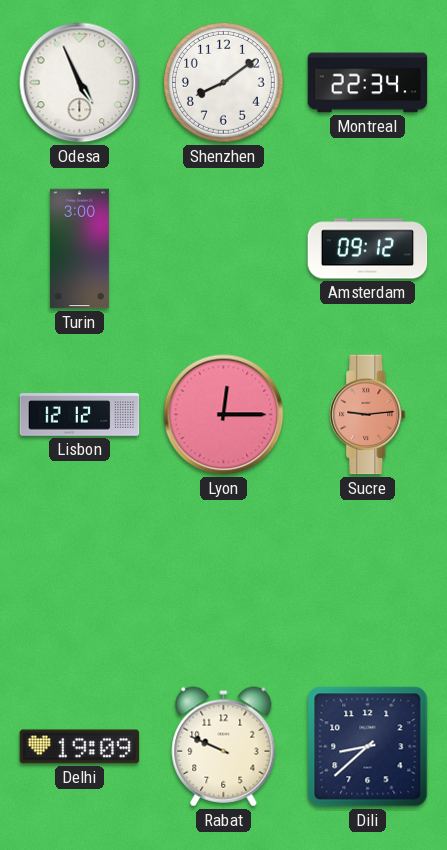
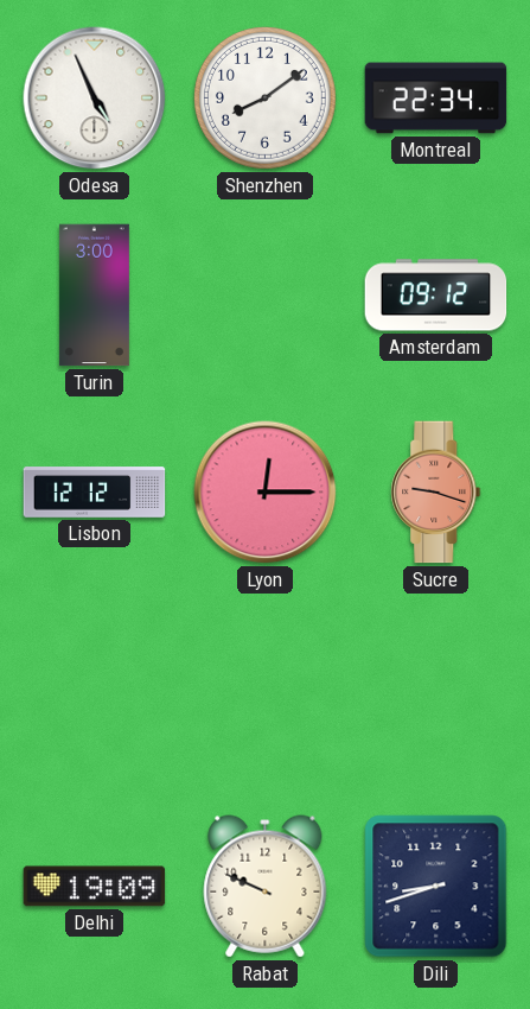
Sucre: 9:14 -> 9:18 (436, 493)
Dili: 8:38 -> 8:42 (436, 887)
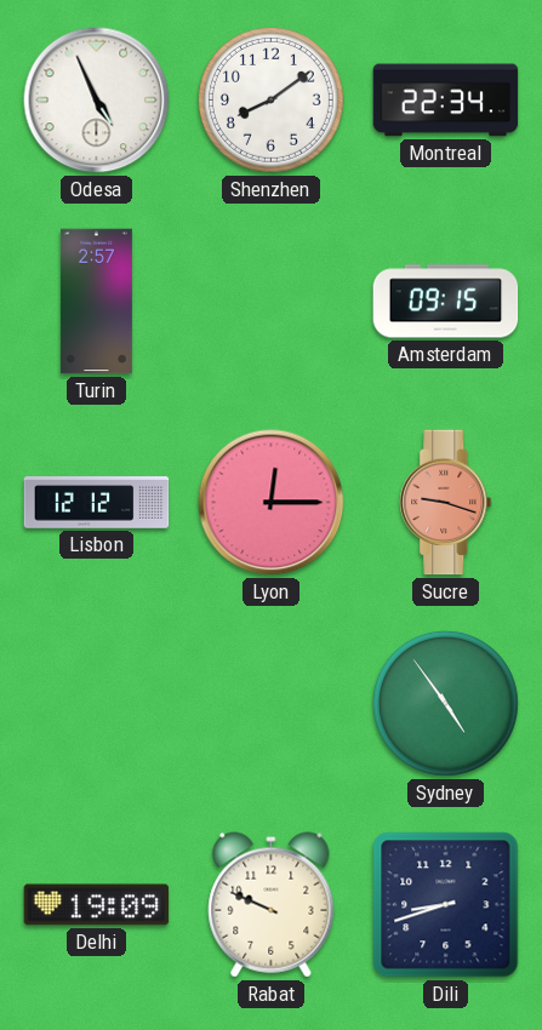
Turin: 3:00 -> 2:57 (96, 302)
Amsterdam: 09:12 -> 09:15 (446, 302)
Sydney: none -> 4:54 (445, 703)
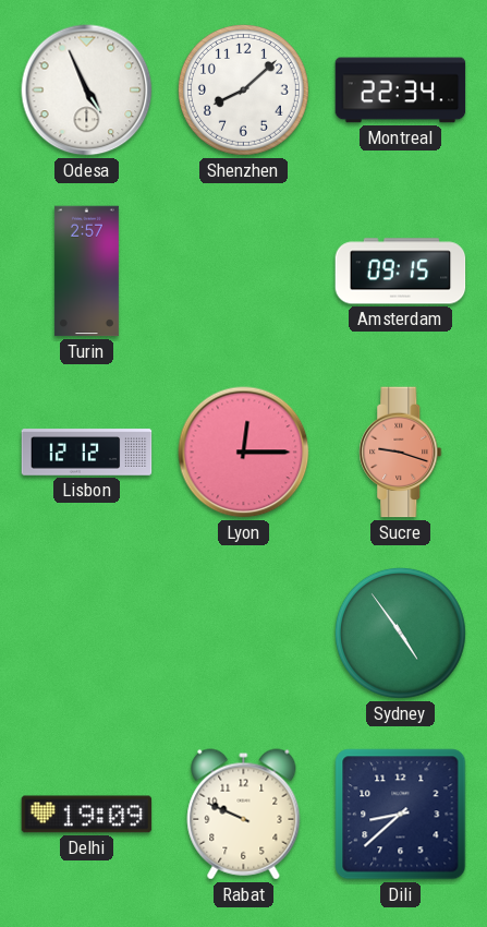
Shenzhen: 8:09 -> 8:08 (243, 89)
Dili: 8:42 -> 8:38 (401, 815)
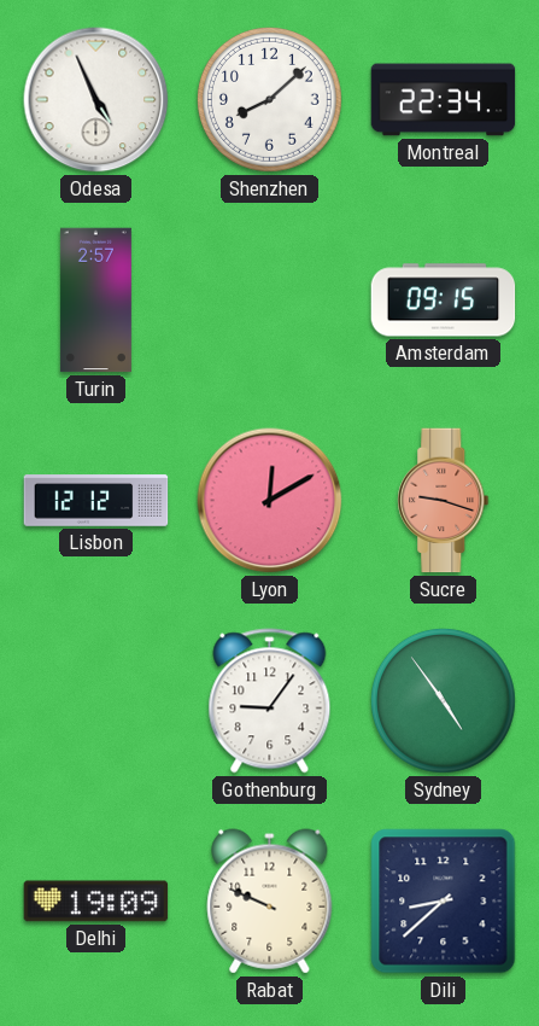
Lyon: 12:15 -> 12:10 (270, 501)
Gothenburg: none -> 9:06 (270, 701)
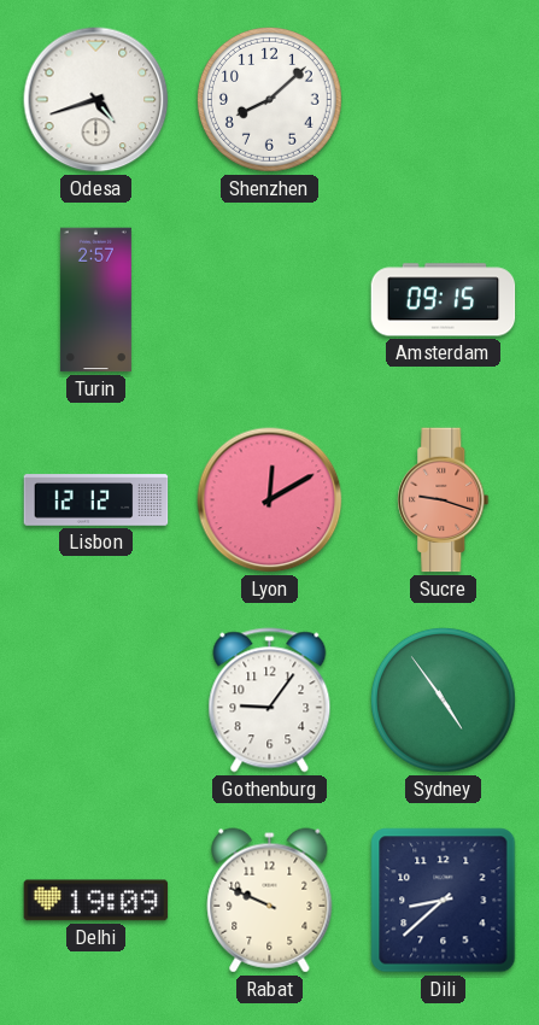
Odesa: 4:56 -> 4:42 (96, 100)
Montreal: 22:34 -> none (444, 100)
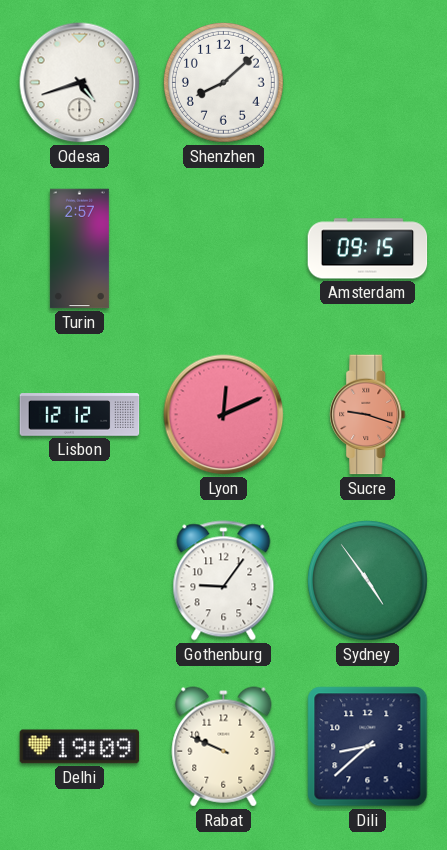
Lyon: 12:10 -> 12:11 (224, 415)
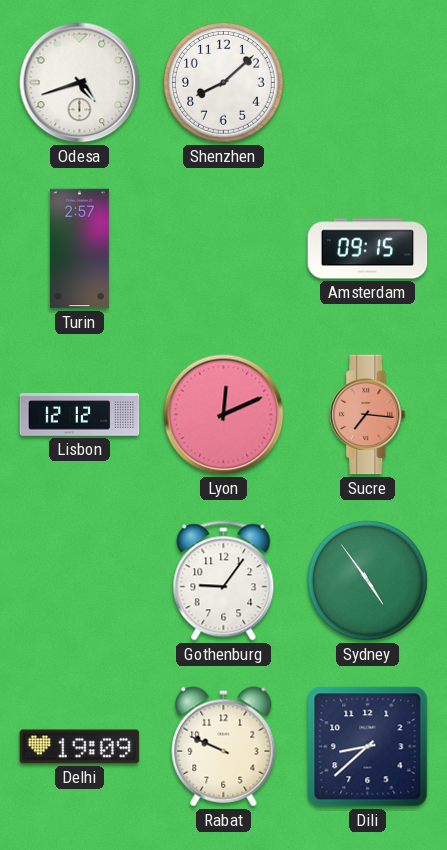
Sucre: 9:18 -> 7:16 (368, 415)
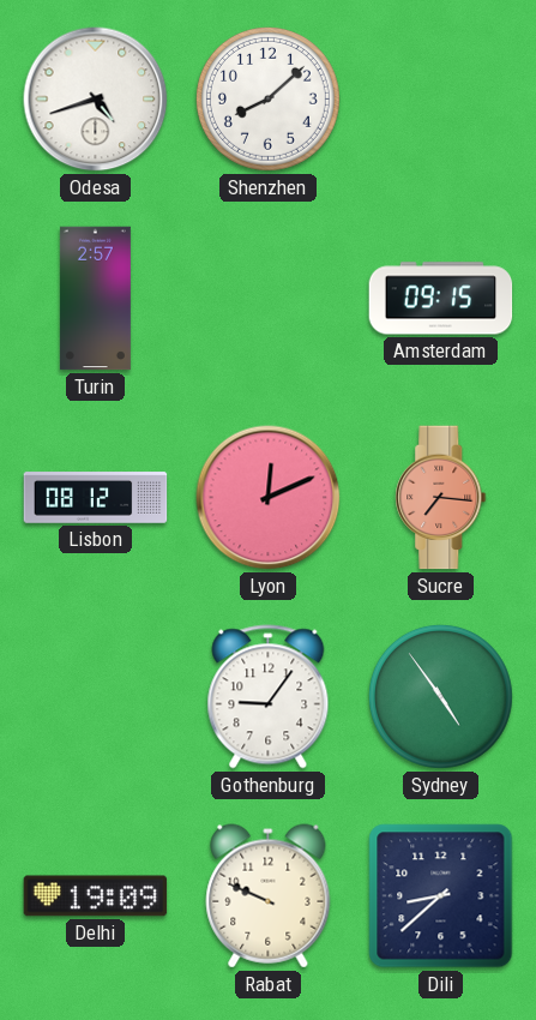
Lisbon: 12:12 -> 08:12 (96, 498)
